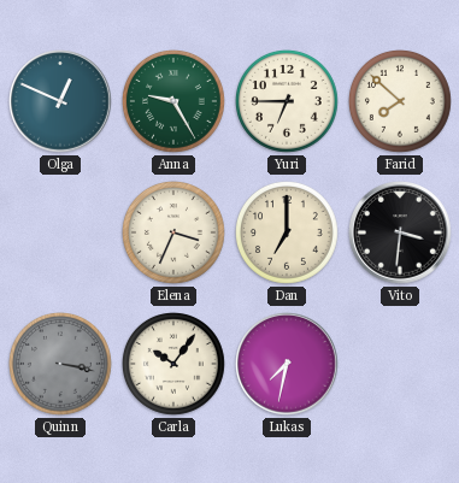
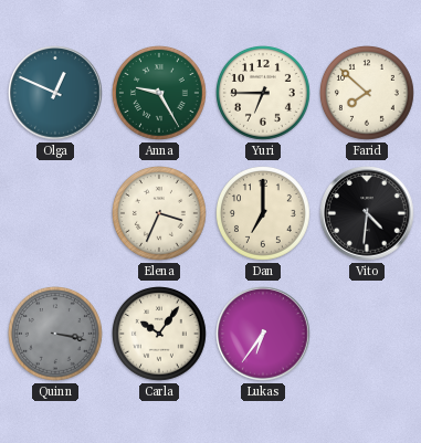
Vito: 3:31 -> 4:31 (367, 213)
Lukas: 7:32 -> 6:36 (263, 334)
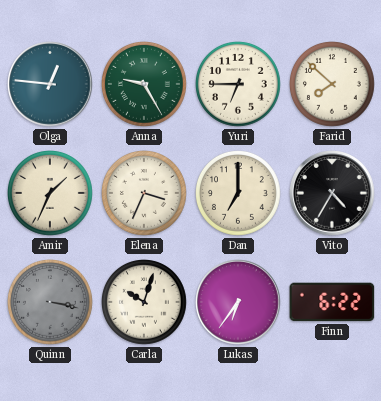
Olga: 12:49 -> 12:46 (50, 84)
Amir: none -> 1:34 (51, 194)
Vito: 4:31 -> 4:35 (332, 193)
Carla: 10:06 -> 10:03 (145, 303)
Finn: none -> 6:22 (332, 302)
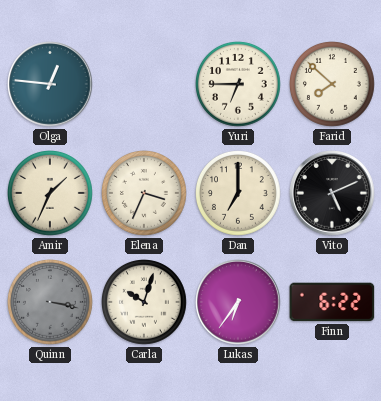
Anna: 9:25 -> none (145, 85)
Vito: 4:35 -> 5:11 (332, 193)
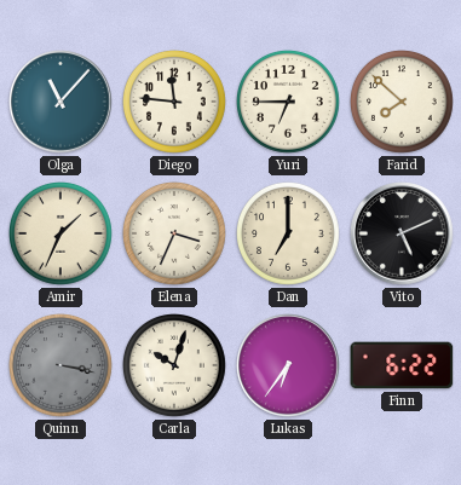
Olga: 12:46 -> 11:07 (60, 102)
Diego: none -> 11:46 (175, 103)
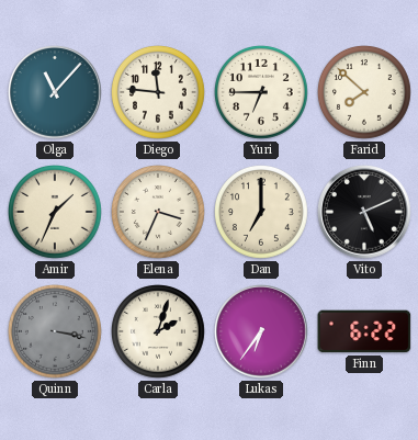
Carla: 10:03 -> 2:03 (159, 332)
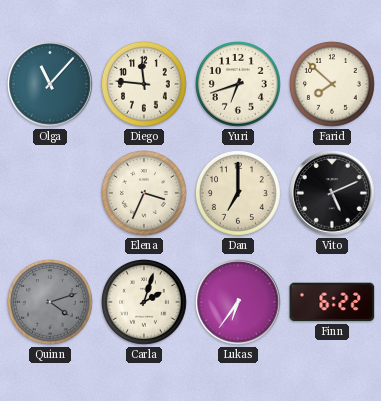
Yuri: 6:45 -> 6:42 (239, 85)
Amir: 1:34 -> none (56, 213)
Quinn: 3:17 -> 4:12 (51, 303)
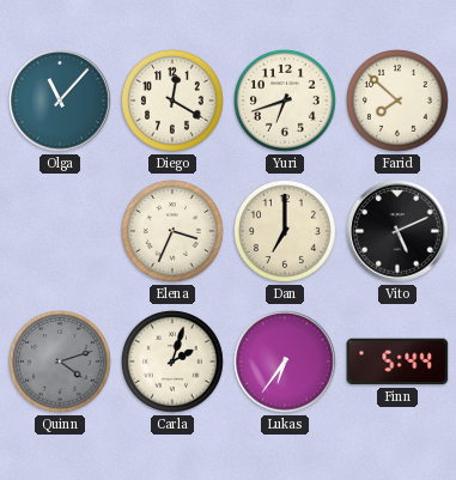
Diego: 11:46 -> 12:20 (174, 102)
Finn: 6:22 -> 5:44 (397, 361)
